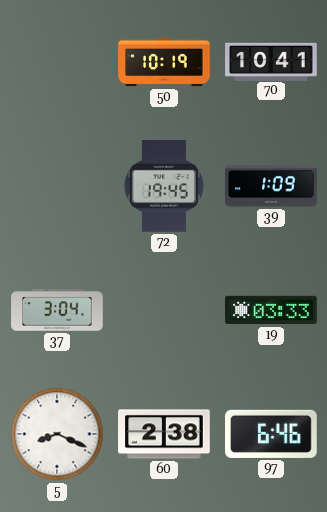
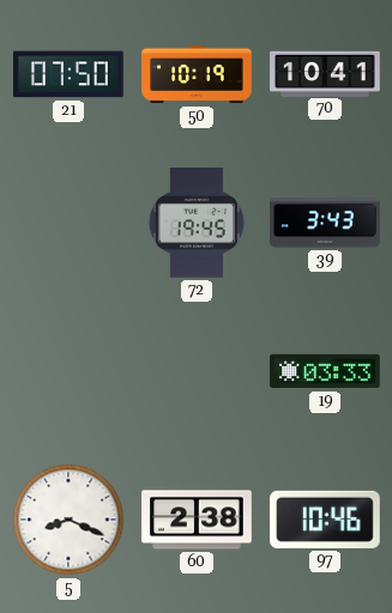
21: none -> 07:50 (68, 74)
39: 1:09 -> 3:43 (325, 223)
37: 3:04 -> none (57, 310)
97: 6:46 -> 10:46 (325, 520)
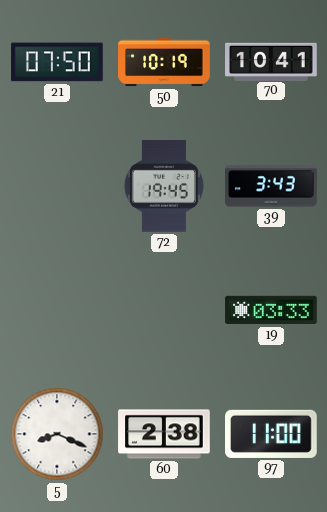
97: 10:46 -> 11:00 (271, 434)
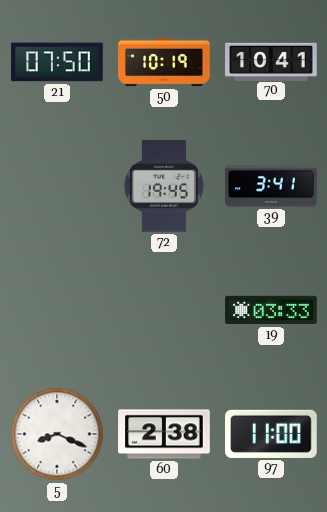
39: 3:43 -> 3:41 (271, 186)
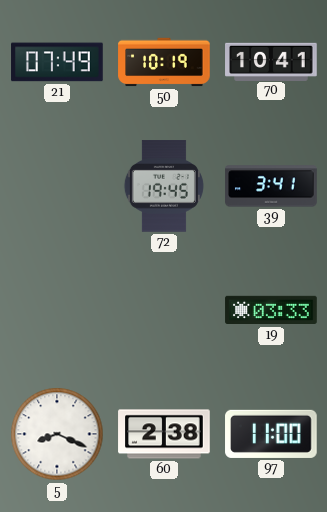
21: 07:50 -> 07:49 (57, 62)
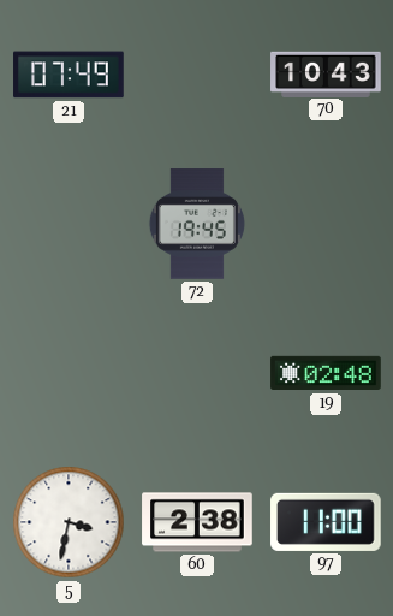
50: 10:19 -> none (164, 62)
70: 10:41 -> 10:43 (326, 73)
39: 3:41 -> none (271, 186)
19: 03:33 -> 02:48 (326, 373)
5: 8:19 -> 3:32 (69, 522)
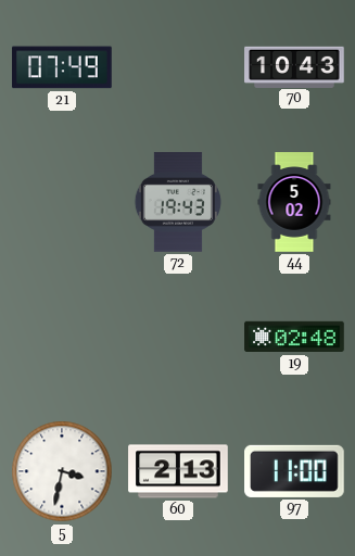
72: 19:45 -> 19:43 (178, 202)
44: none -> 5:02 (294, 202)
60: 2:38 -> 2:13 (178, 471)
